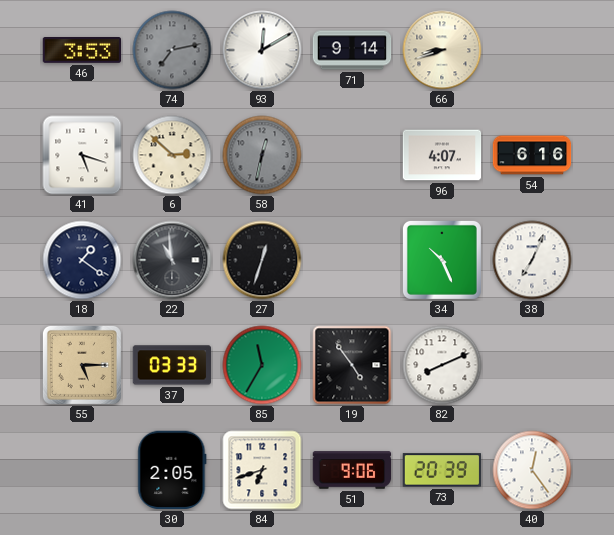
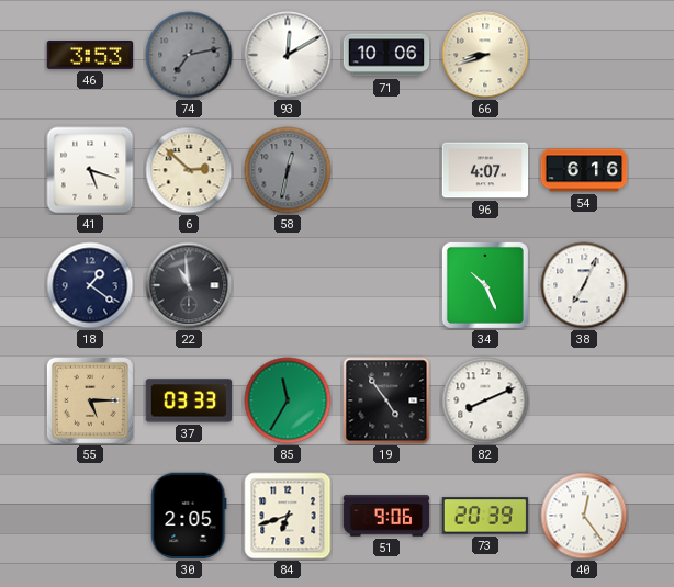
71: 9:14 -> 10:06 (386, 55)
27: 12:33 -> none (262, 260)
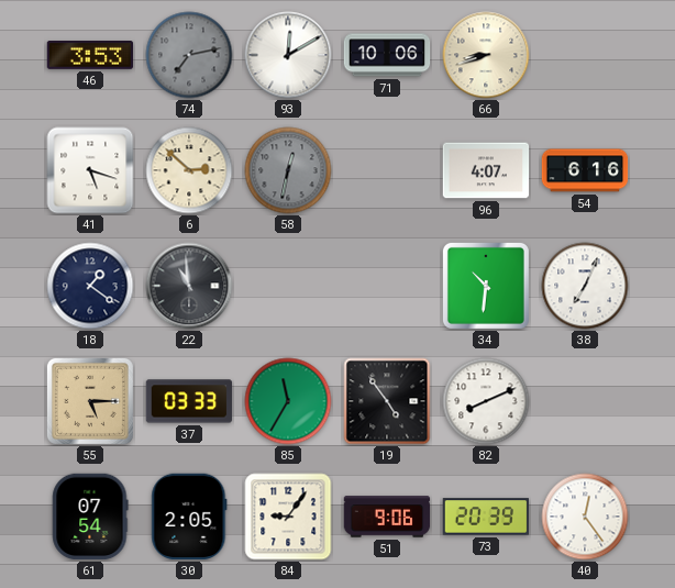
34: 10:26 -> 10:31 (486, 286)
61: none -> 07:54 (90, 517)
84: 6:42 -> 9:06 (288, 517)
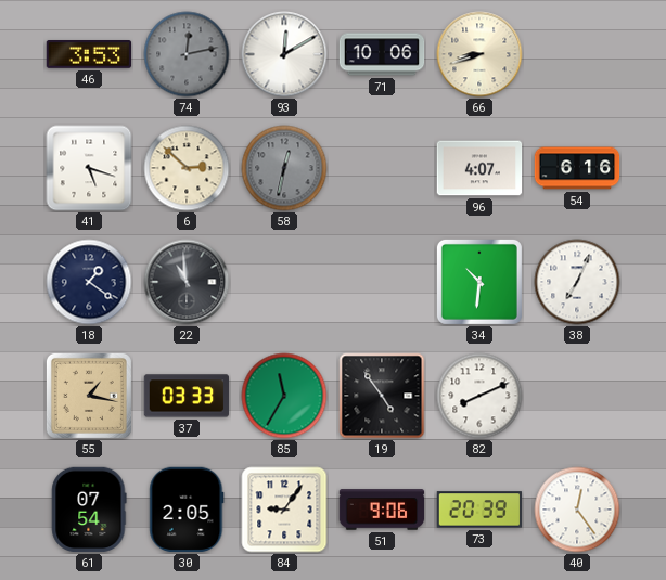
74: 7:13 -> 12:13 (187, 54)
55: 5:15 -> 1:17 (89, 396)
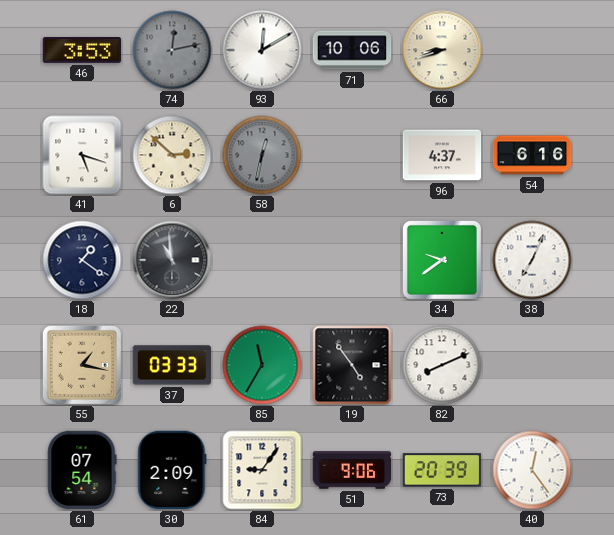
96: 4:07 -> 4:37 (442, 155)
34: 10:31 -> 9:39 (442, 260)
30: 2:05 -> 2:09 (172, 470)
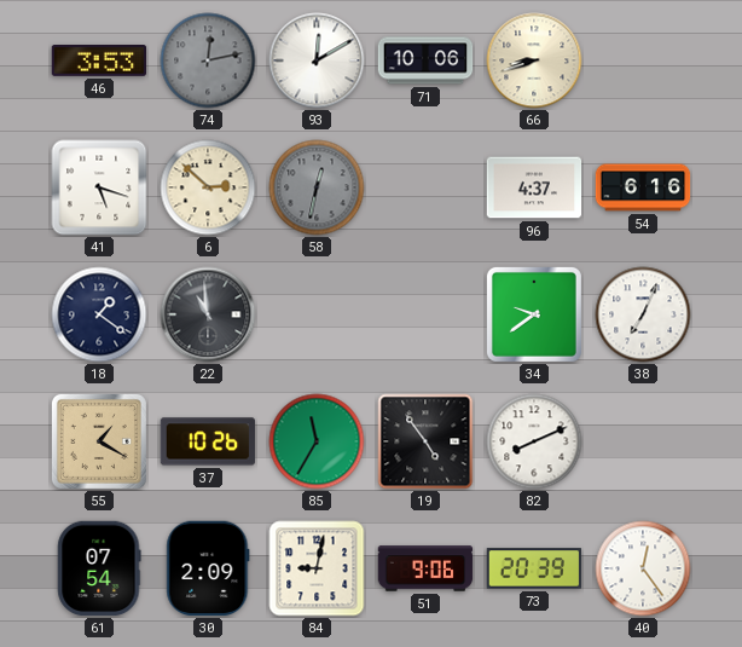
55: 1:17 -> 1:20 (99, 441)
37: 03:33 -> 10:26 (208, 441)
84: 9:06 -> 9:02 (317, 568)
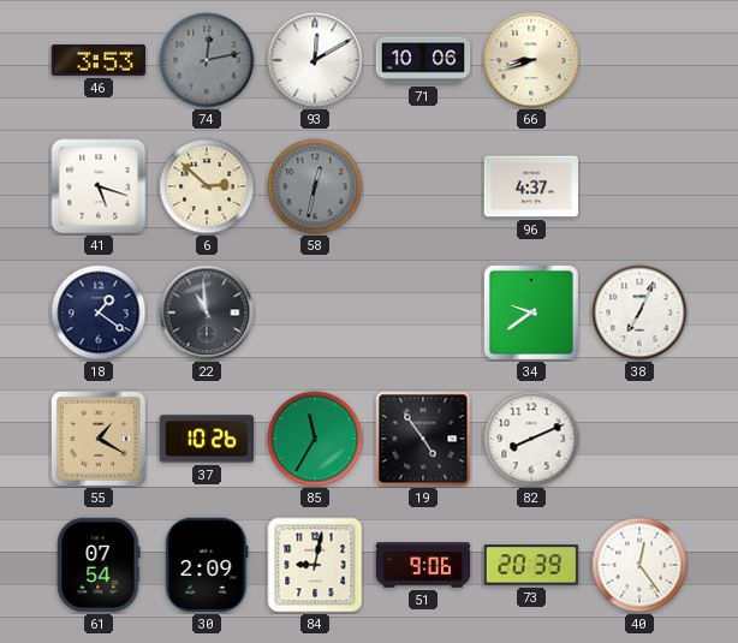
54: 6:16 -> none (643, 187)
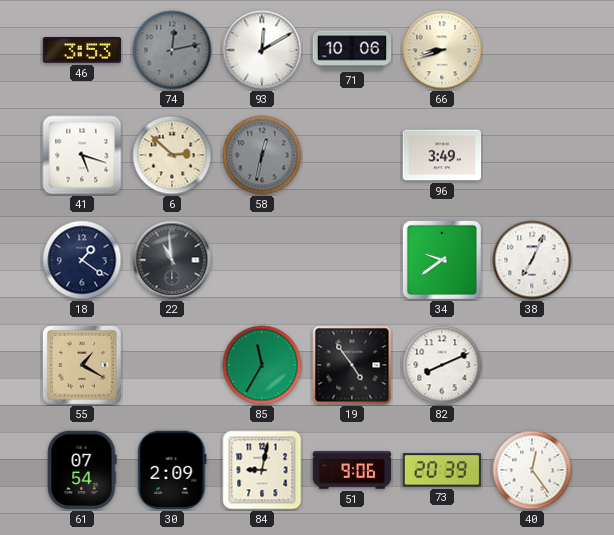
96: 4:37 -> 3:49 (442, 155)
37: 10:26 -> none (207, 439)
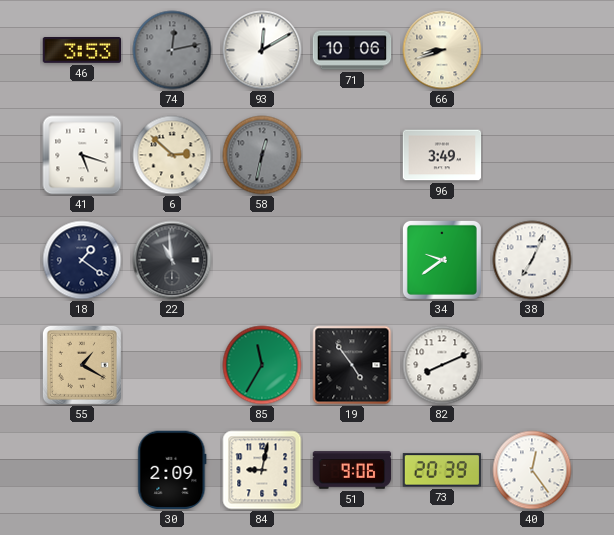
61: 07:54 -> none (82, 470)
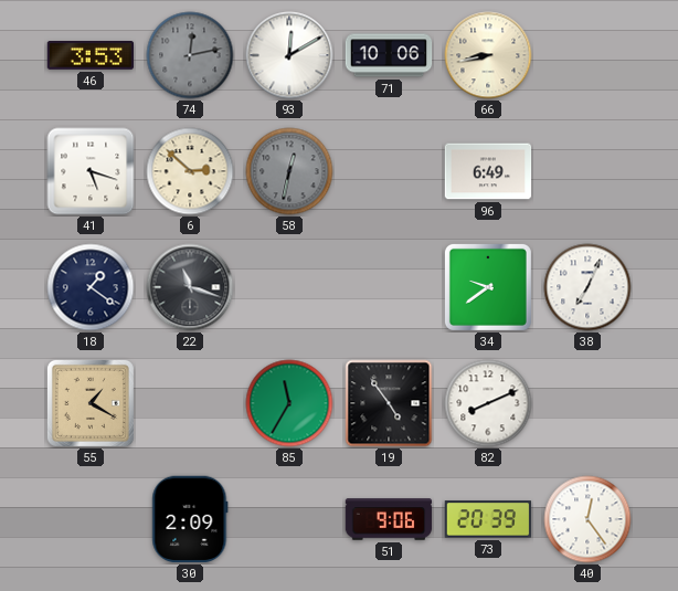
66: 8:42 -> 8:43 (488, 55)
96: 3:49 -> 6:49 (488, 171)
22: 10:59 -> 11:18 (190, 287)
84: 9:02 -> none (262, 470)
